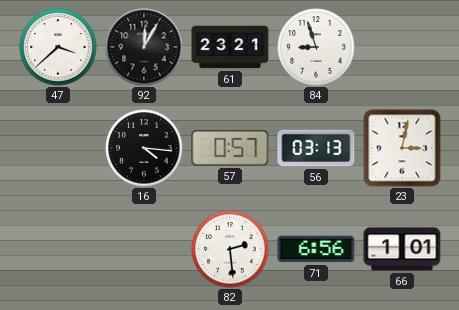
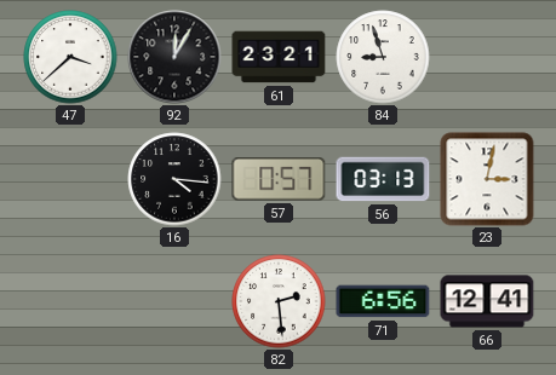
66: 1:01 -> 12:41 (487, 301)
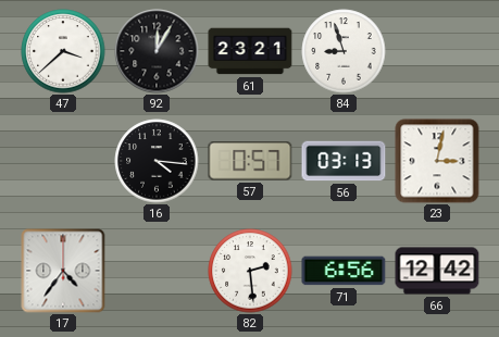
17: none -> 4:36 (63, 271)
66: 12:41 -> 12:42 (437, 271)
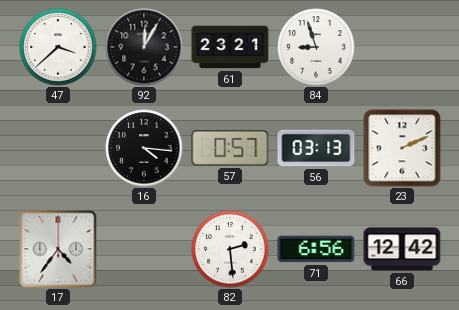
23: 3:02 -> 2:11 (402, 148)
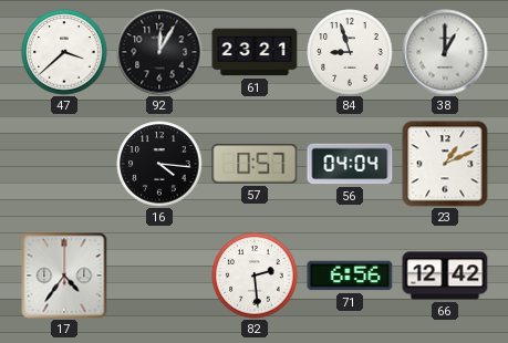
38: none -> 1:00 (445, 52)
56: 03:13 -> 04:04 (350, 164)
23: 2:11 -> 1:11 (445, 164)
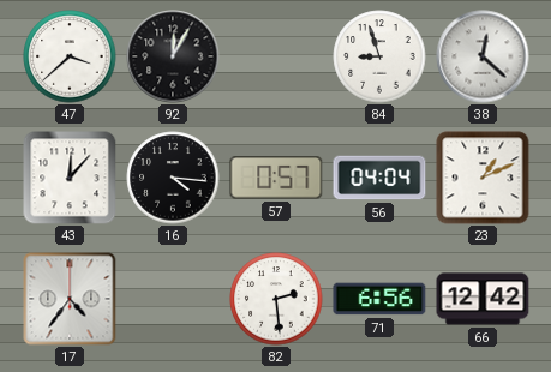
61: 23:21 -> none (255, 52)
38: 1:00 -> 12:22 (483, 56)
43: none -> 12:07 (70, 178)
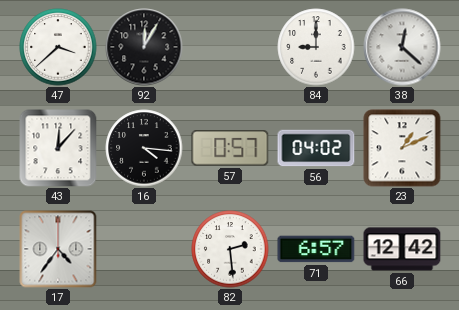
84: 8:57 -> 9:00 (316, 47)
56: 04:04 -> 04:02 (316, 148)
71: 6:56 -> 6:57 (316, 249)
